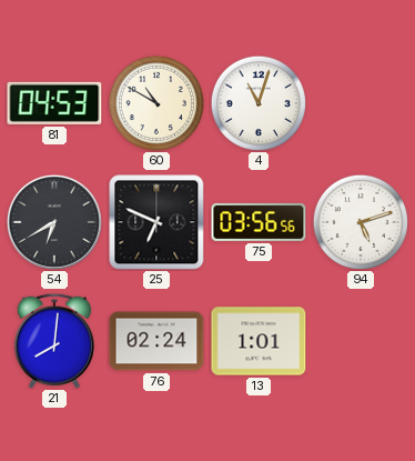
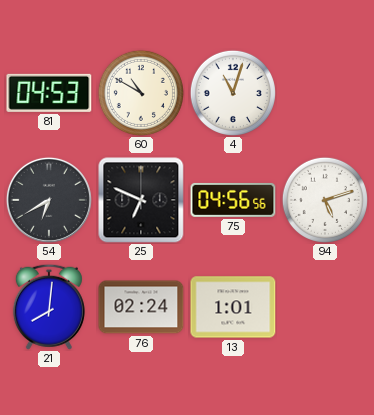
75: 03:56 -> 04:56 (233, 200)
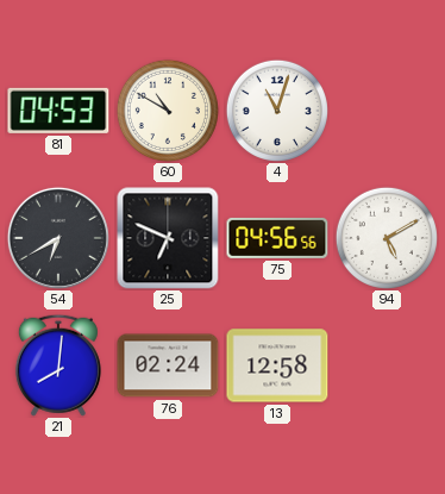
94: 5:12 -> 5:10 (387, 238)
13: 1:01 -> 12:58 (277, 365)
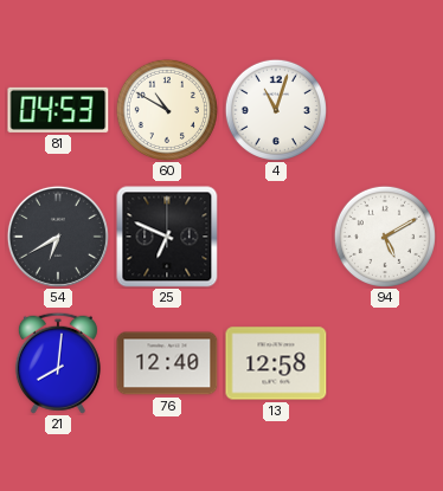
75: 04:56 -> none (277, 238)
76: 02:24 -> 12:40 (167, 363)
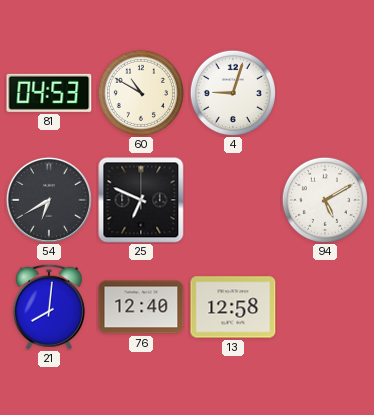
4: 11:03 -> 9:03 (233, 93)
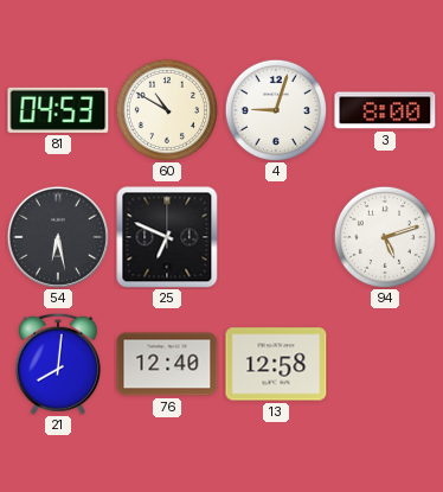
3: none -> 8:00 (385, 110)
54: 6:40 -> 6:28 (58, 237)
94: 5:10 -> 5:12 (385, 237)
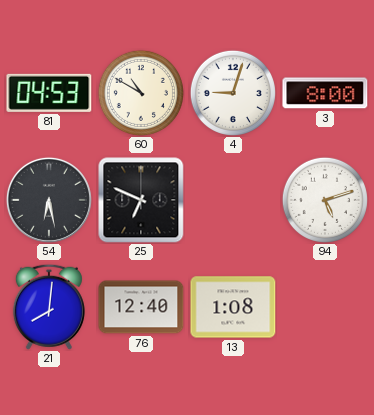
13: 12:58 -> 1:08 (233, 307)
